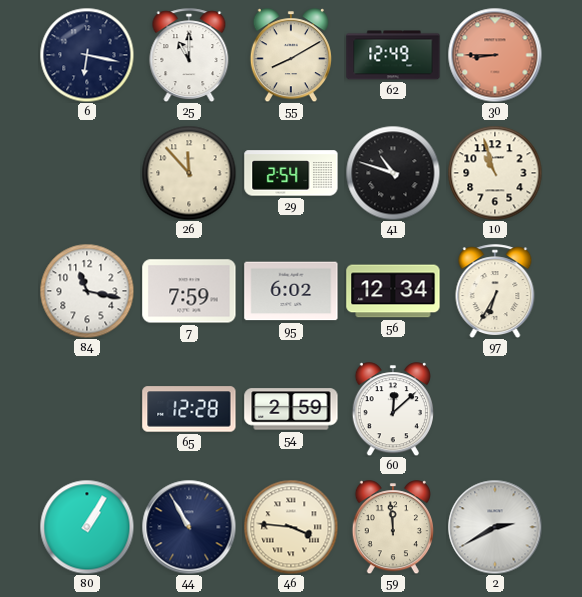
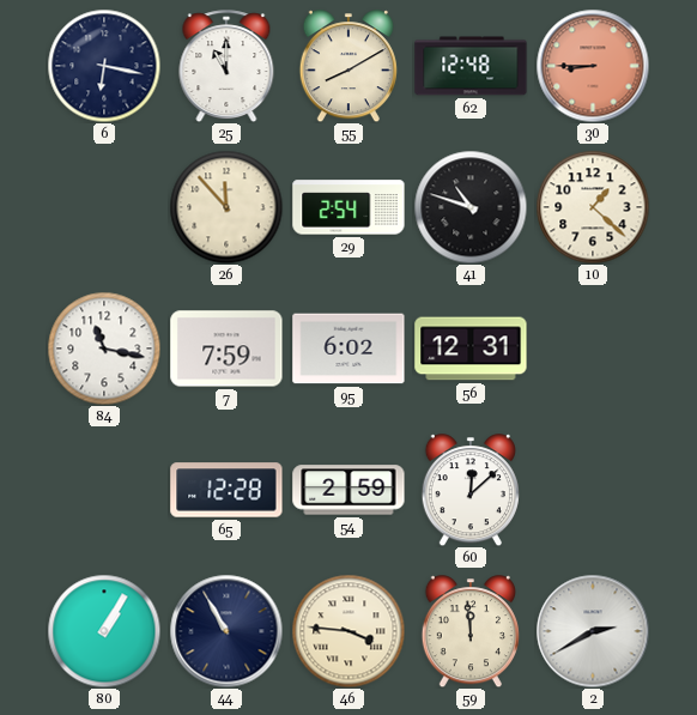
62: 12:49 -> 12:48 (471, 66)
10: 10:57 -> 1:22 (593, 207)
56: 12:34 -> 12:31 (471, 349)
97: 6:35 -> none (495, 291)
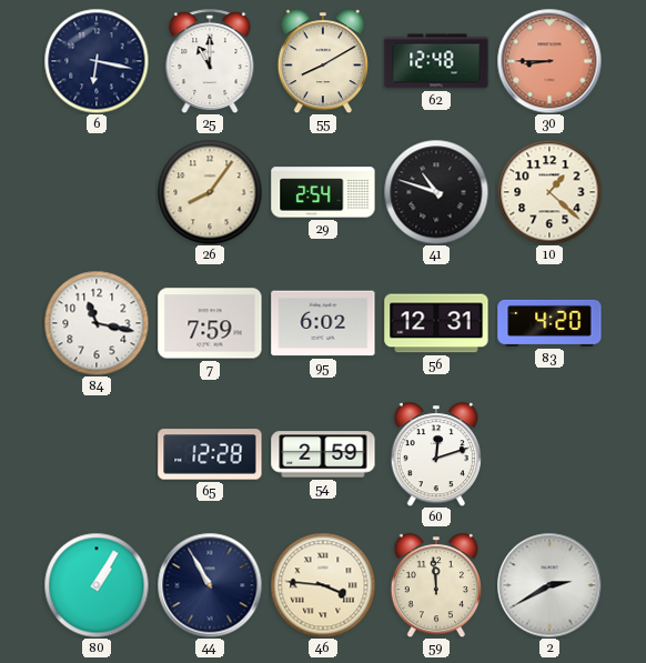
26: 11:53 -> 8:06 (210, 192)
83: none -> 4:20 (549, 323)
60: 12:08 -> 12:12 (436, 454)
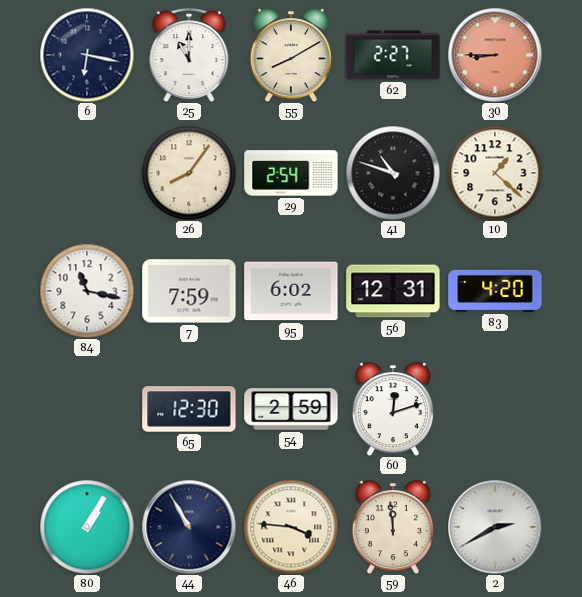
62: 12:48 -> 2:27 (393, 55)
65: 12:28 -> 12:30 (189, 409)
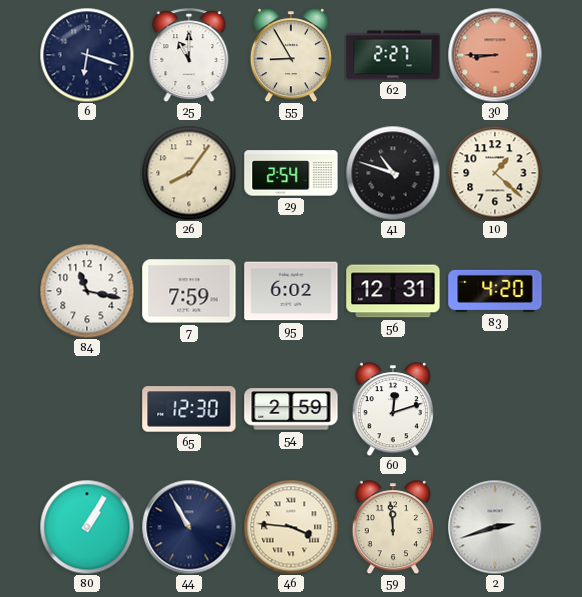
6: 6:17 -> 6:18 (87, 55)
55: 8:10 -> 8:55 (291, 55)
2: 2:40 -> 2:42 (495, 527)
